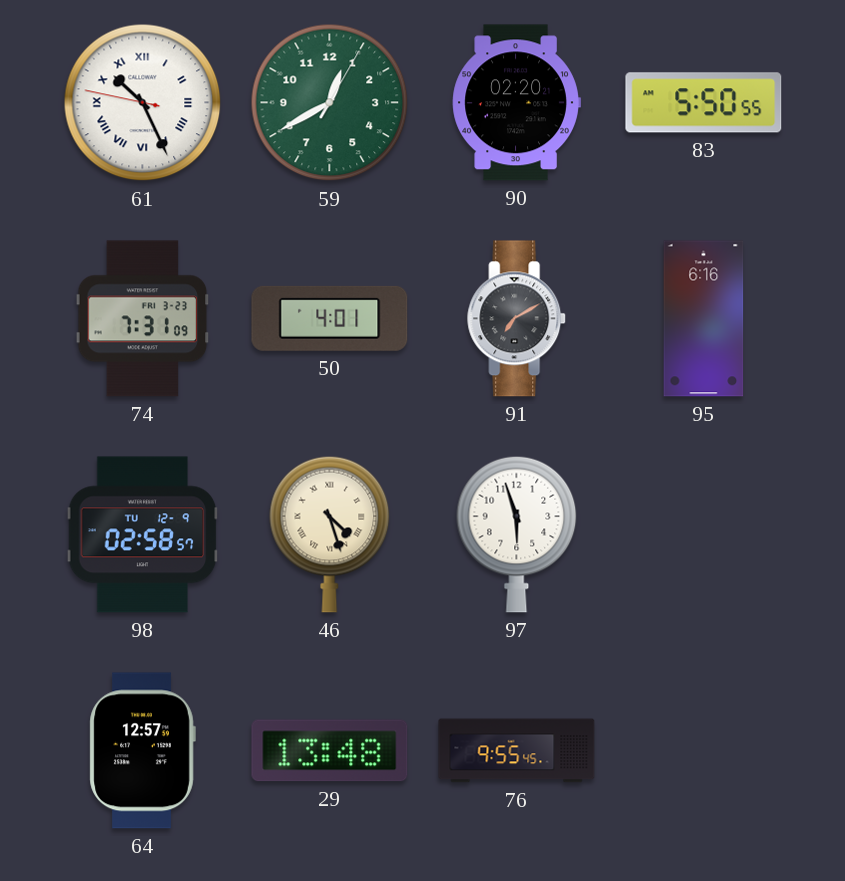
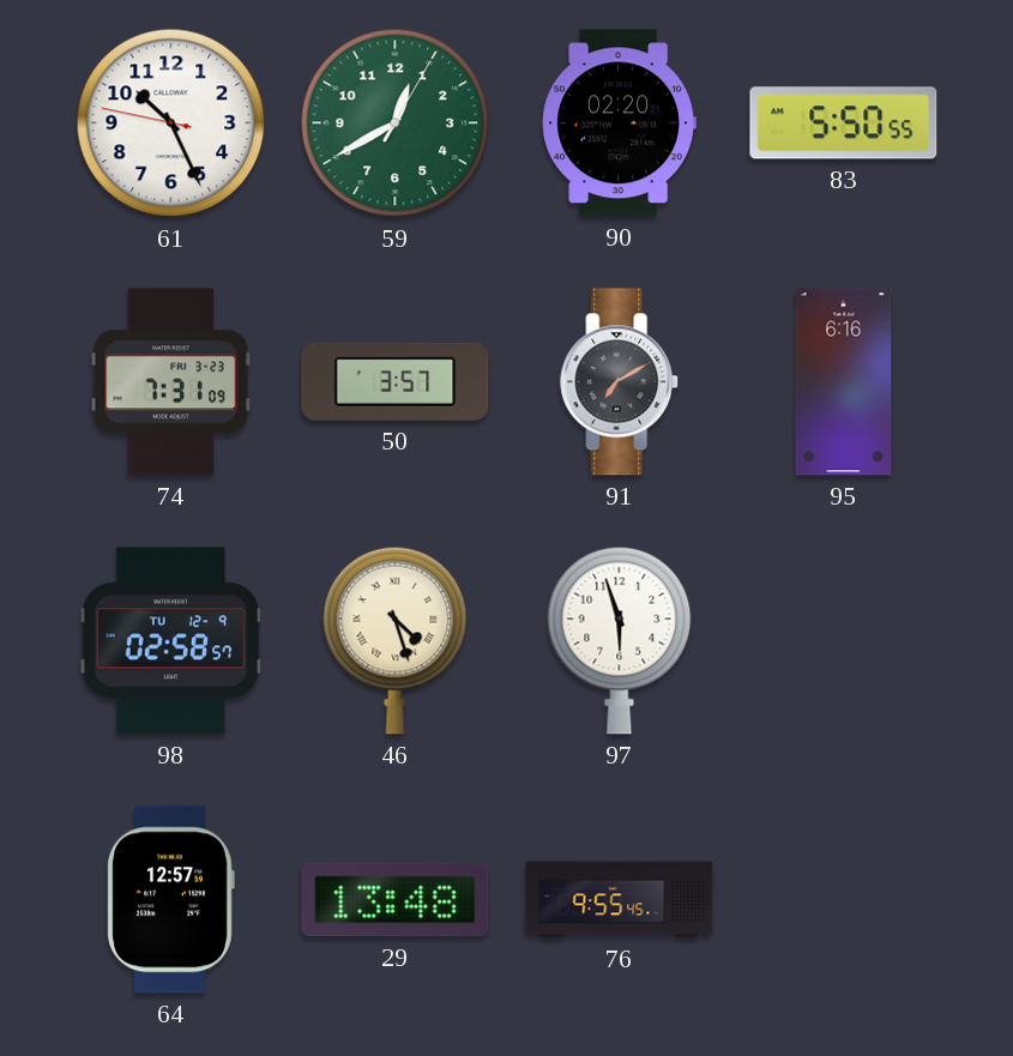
61 numerals: Roman -> Arabic (171, 123)
50: 4:01 -> 3:57 (396, 381)
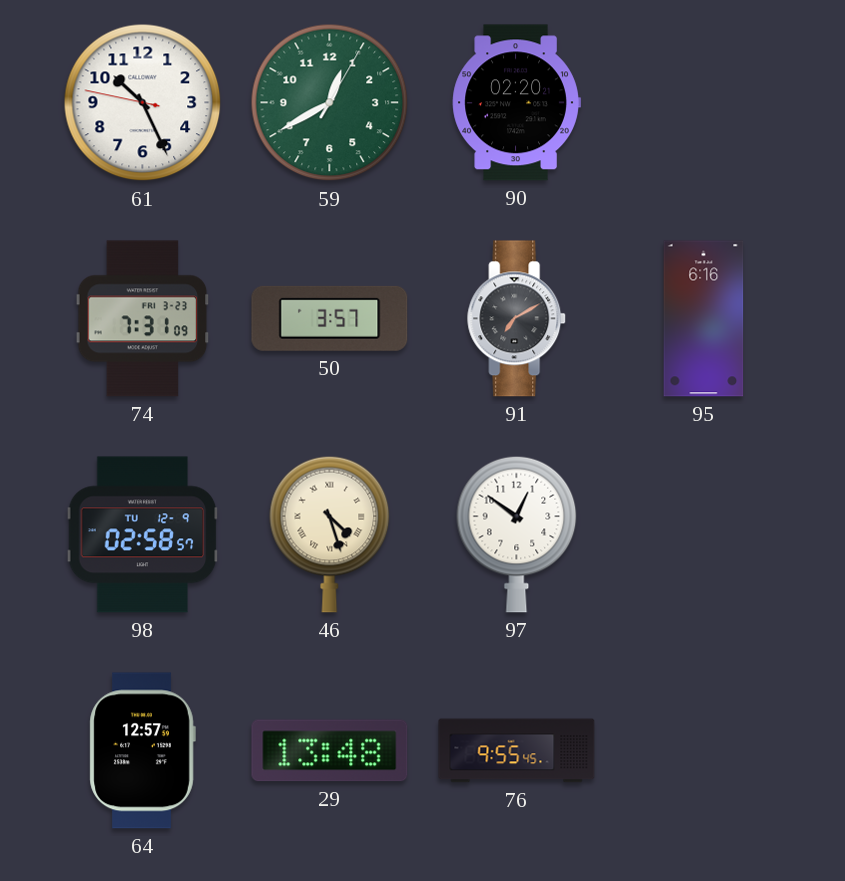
83: 5:50 -> none (844, 123)
97: 5:57 -> 12:51 (517, 534)
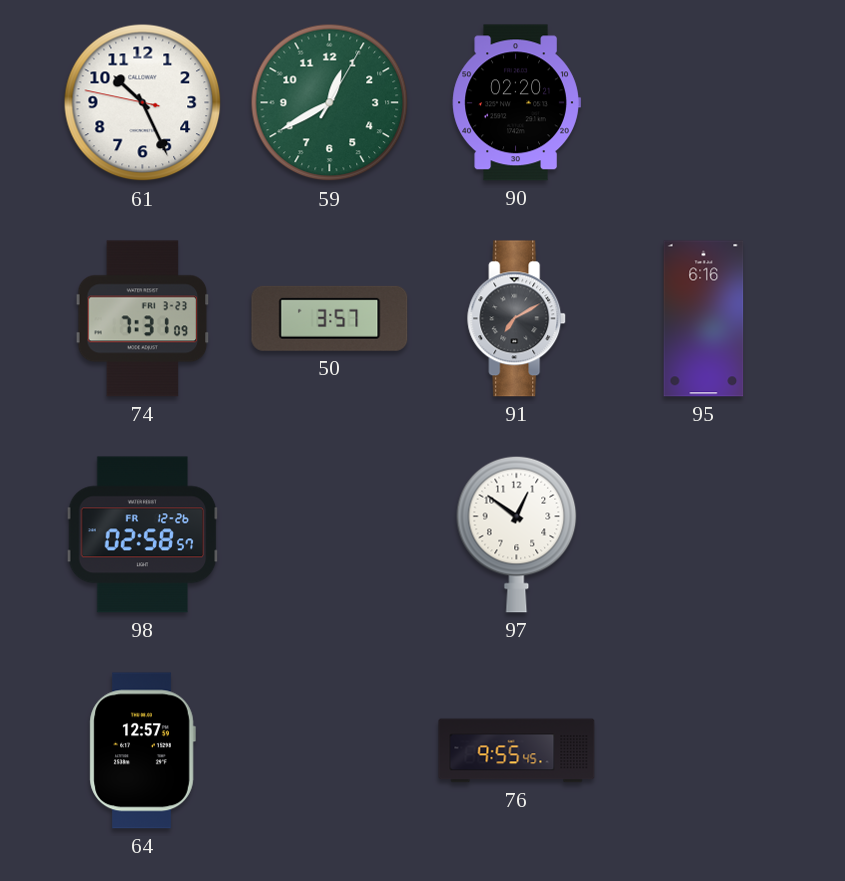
98 date: TU 12-9 -> FR 12-26 (143, 535)
46: 4:27 -> none (330, 534)
29: 13:48 -> none (330, 751)
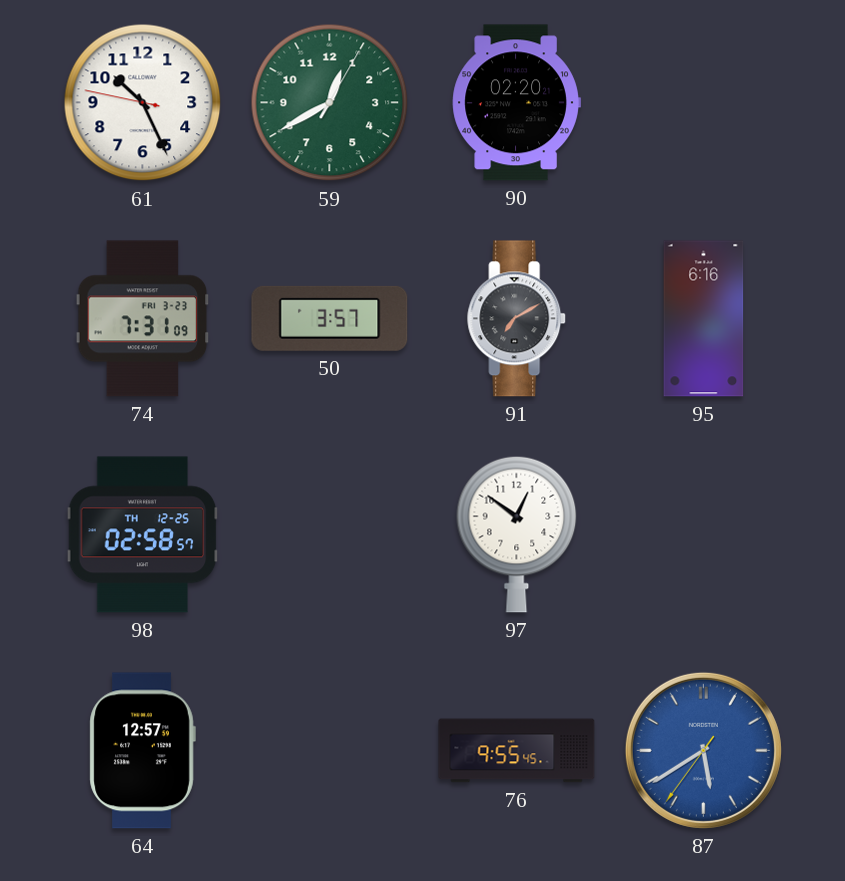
98 date: FR 12-26 -> TH 12-25 (143, 535)
87: none -> 5:39 (703, 750)
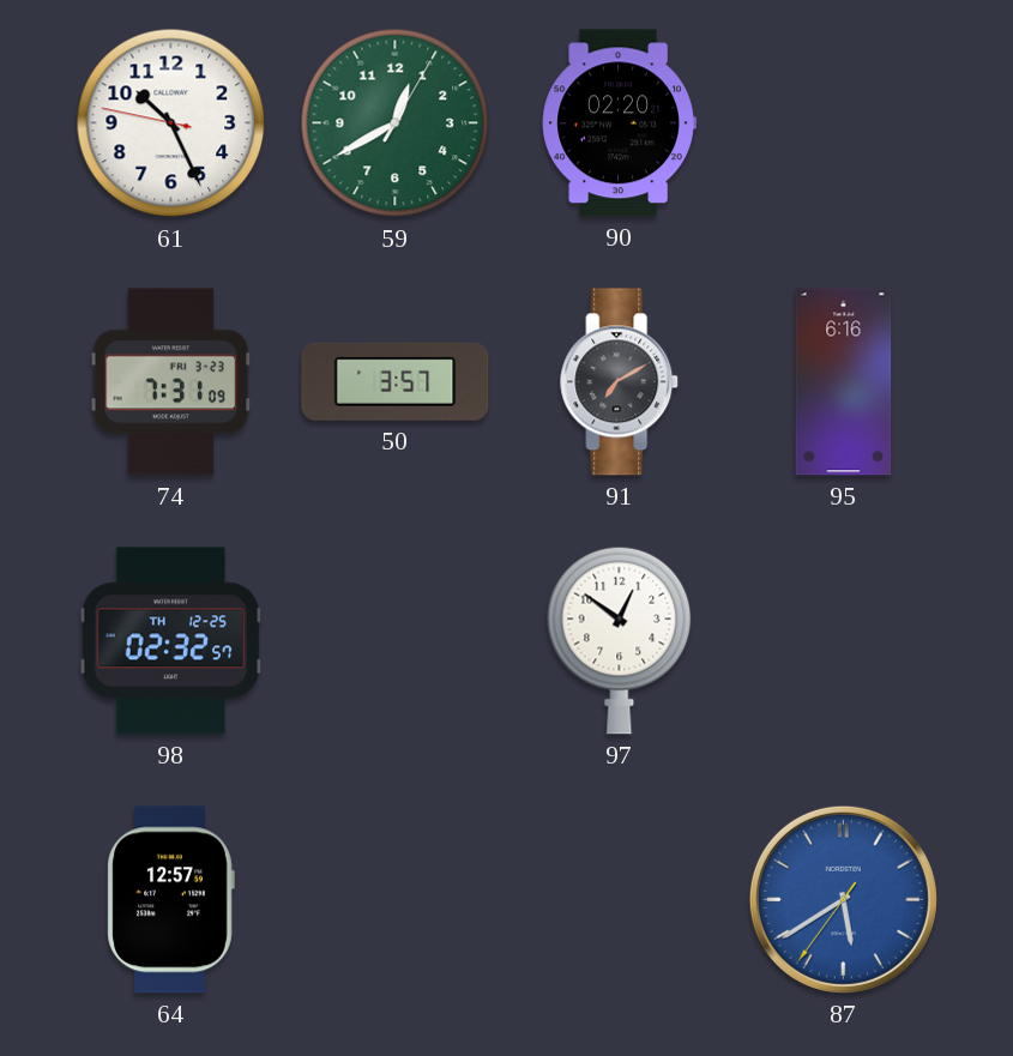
98: 02:58 -> 02:32 (171, 641)
76: 9:55 -> none (517, 751)
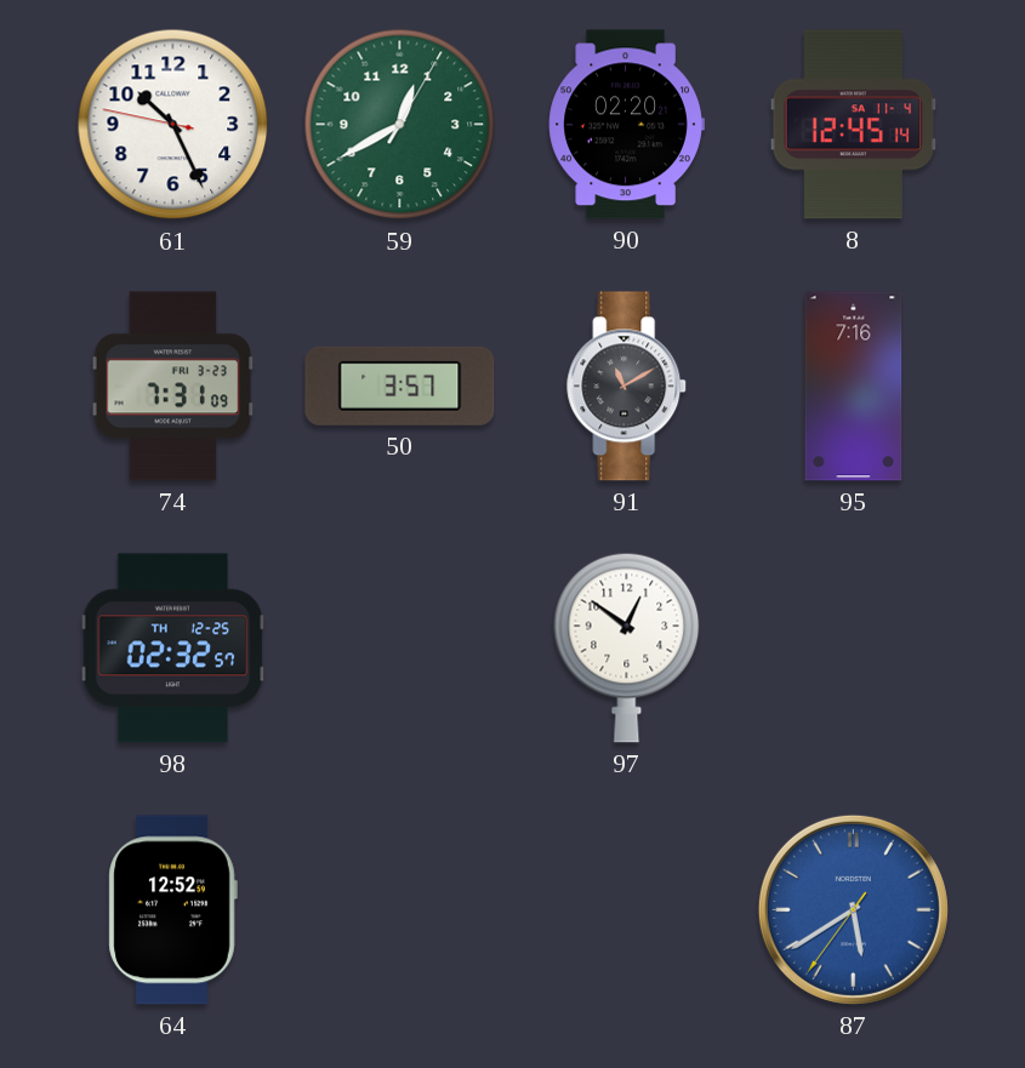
8: none -> 12:45 (854, 125)
91: 7:10 -> 11:10 (627, 387)
95: 6:16 -> 7:16 (854, 387)
64: 12:57 -> 12:52 (172, 910)
